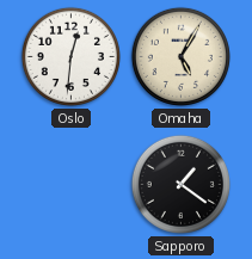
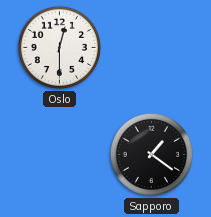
Oslo: 12:31 -> 12:30 (59, 47)
Omaha: 5:05 -> none (180, 56)
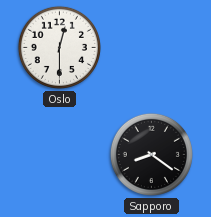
Sapporo: 1:21 -> 8:21 (151, 154)
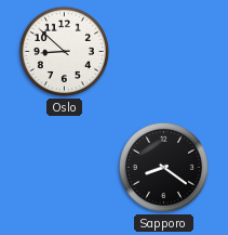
Oslo: 12:30 -> 8:52 (64, 51)
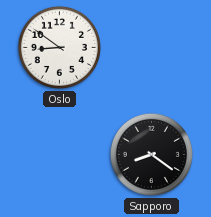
Oslo: 8:52 -> 8:51 (59, 47)
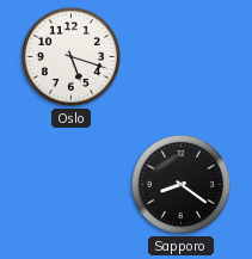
Oslo: 8:51 -> 5:18 (70, 56)
